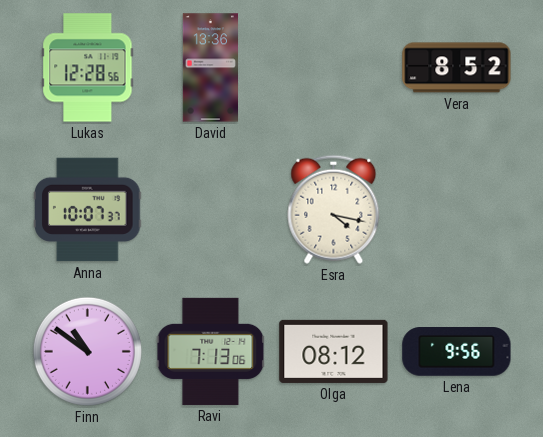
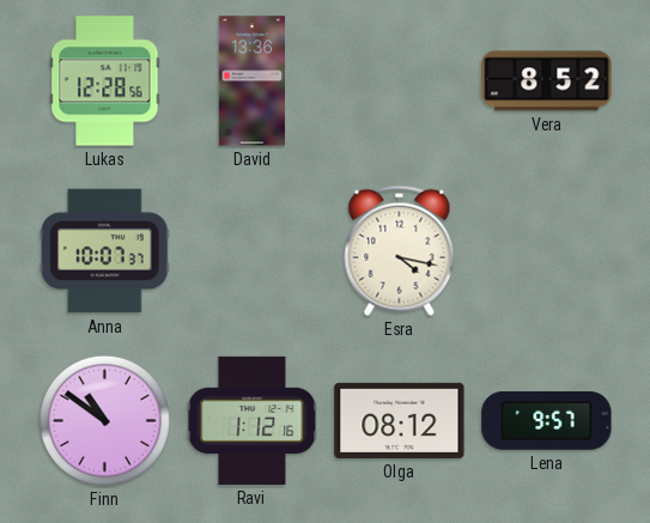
Ravi: 7:13 -> 1:12 (253, 420)
Lena: 9:56 -> 9:57 (547, 421)
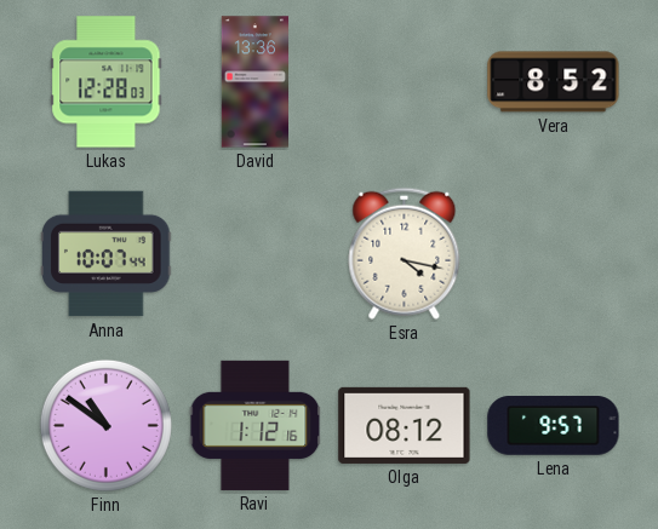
Lukas: 12:28:56 -> 12:28:03 (107, 82)
Anna: 10:07:37 -> 10:07:44 (107, 254)
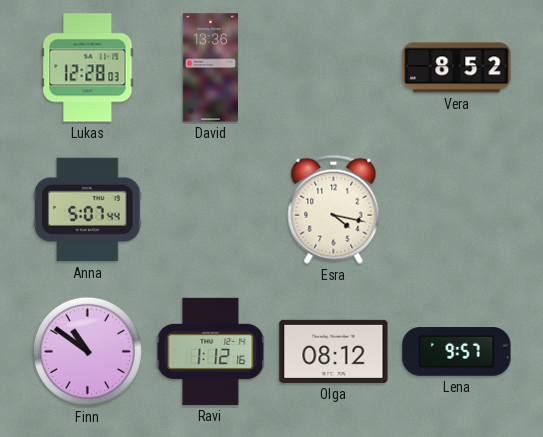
Anna: 10:07 -> 5:07 (88, 210)
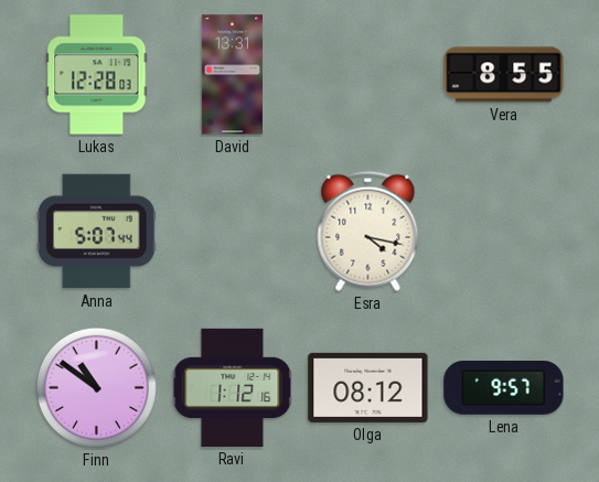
David: 13:36 -> 13:31 (232, 75)
Vera: 8:52 -> 8:55 (504, 75)
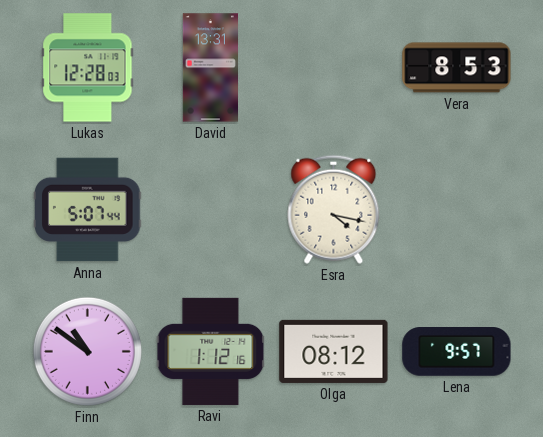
Vera: 8:55 -> 8:53 (457, 68)
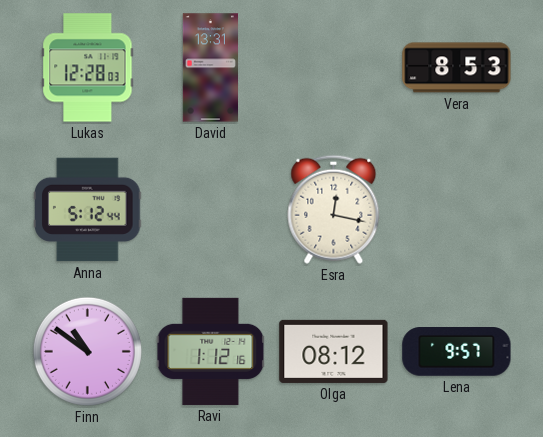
Anna: 5:07 -> 5:12 (88, 210)
Esra: 4:17 -> 12:17 (334, 209)
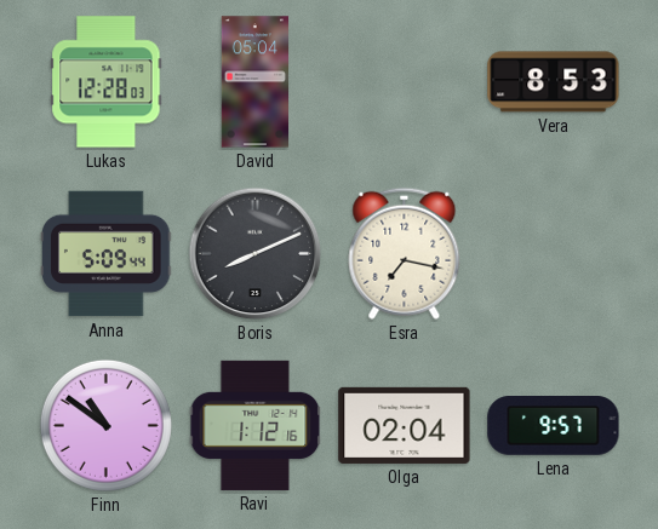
David: 13:31 -> 05:04 (254, 82)
Anna: 5:12 -> 5:09 (107, 254)
Boris: none -> 8:11 (256, 254)
Esra: 12:17 -> 7:17 (405, 253)
Olga: 08:12 -> 02:04 (405, 425)
